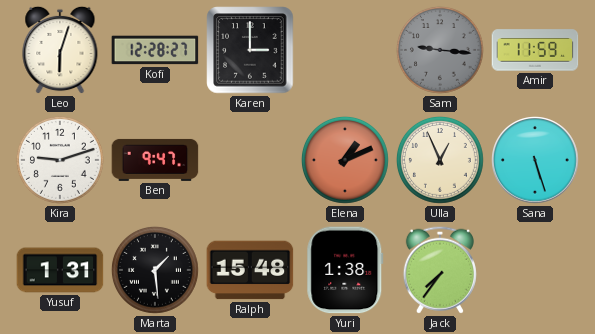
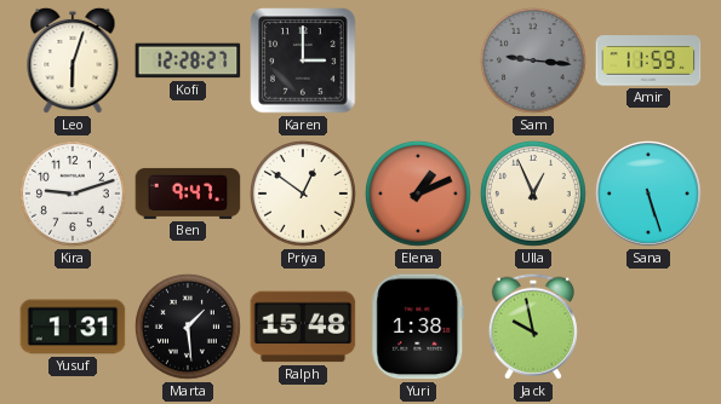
Priya: none -> 12:51 (303, 194)
Jack: 7:36 -> 9:58 (533, 327)
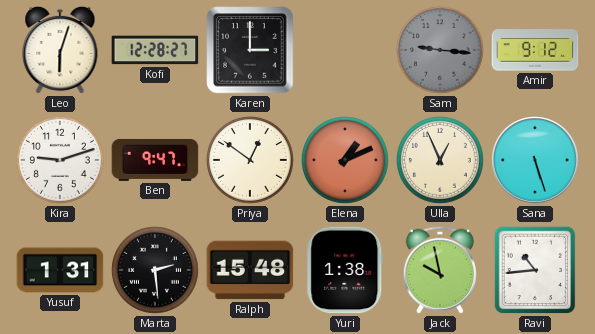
Amir: 11:59 -> 9:12 (535, 50)
Marta: 1:29 -> 2:29 (155, 270)
Ravi: none -> 10:44 (535, 270)
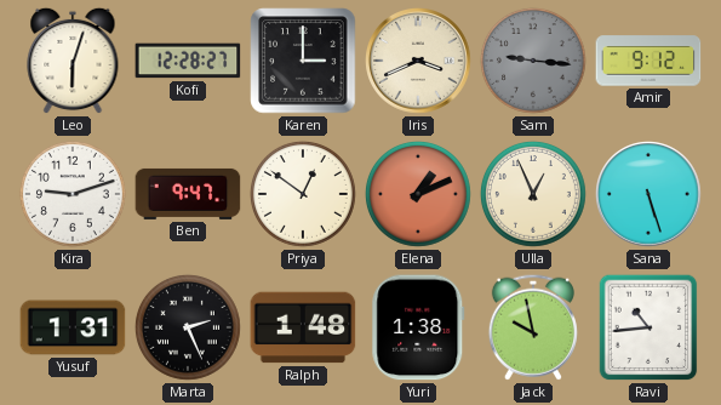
Iris: none -> 3:41 (419, 62)
Marta: 2:29 -> 2:26 (188, 327)
Ralph: 15:48 -> 1:48 (303, 327)
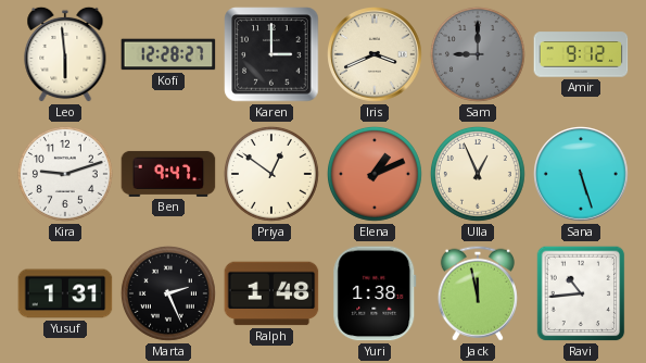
Leo: 6:03 -> 5:59 (65, 54)
Sam: 9:16 -> 9:00 (478, 54)
Jack: 9:58 -> 11:58 (478, 293)
